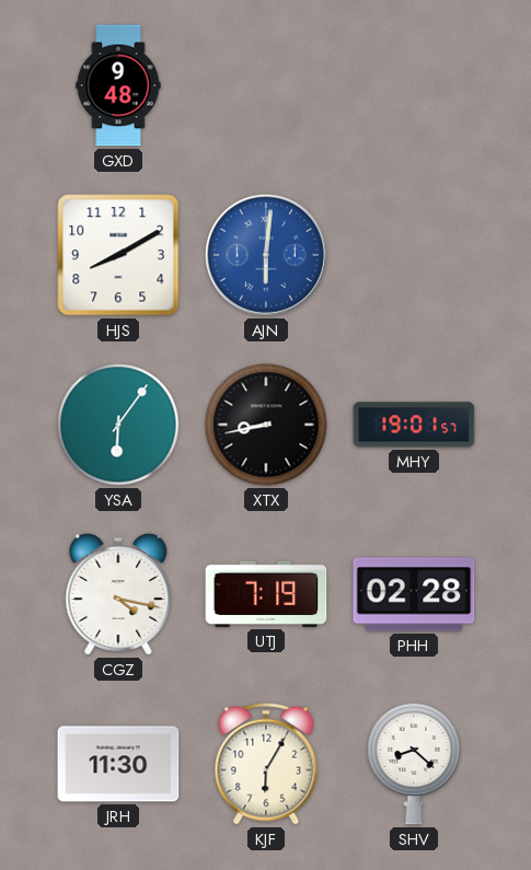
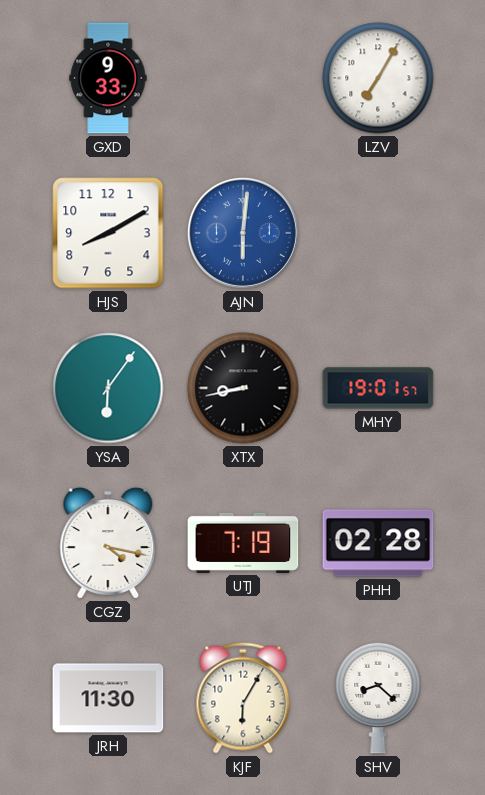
GXD: 9:48 -> 9:33 (108, 78)
LZV: none -> 7:05 (378, 78)
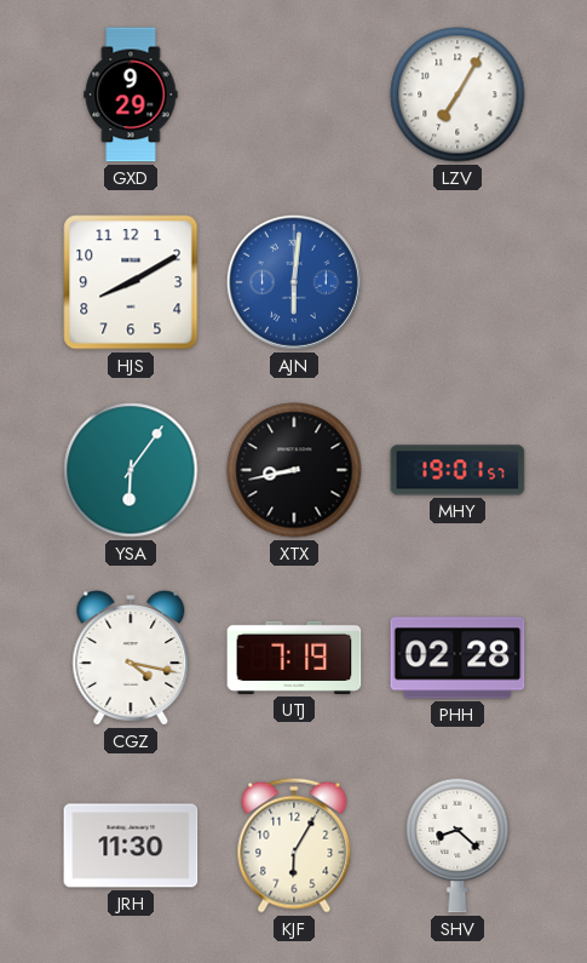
GXD: 9:33 -> 9:29 (131, 94)
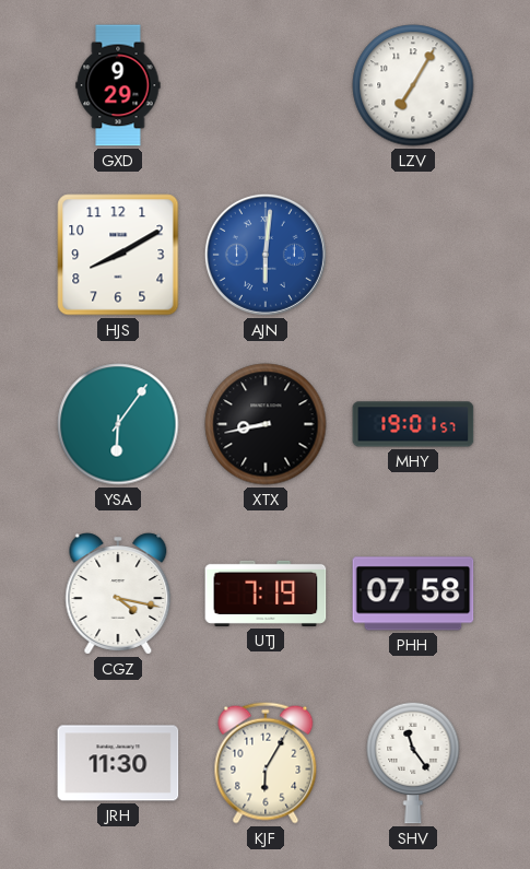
PHH: 02:28 -> 07:58 (413, 594)
SHV: 8:22 -> 11:24 (413, 763)
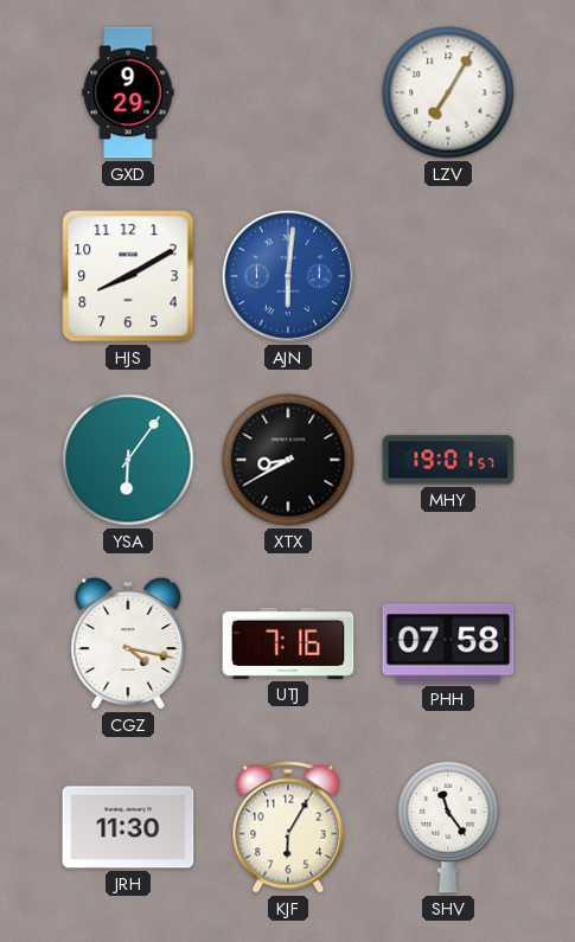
XTX: 8:43 -> 8:40 (288, 460)
UTJ: 7:19 -> 7:16 (288, 643)
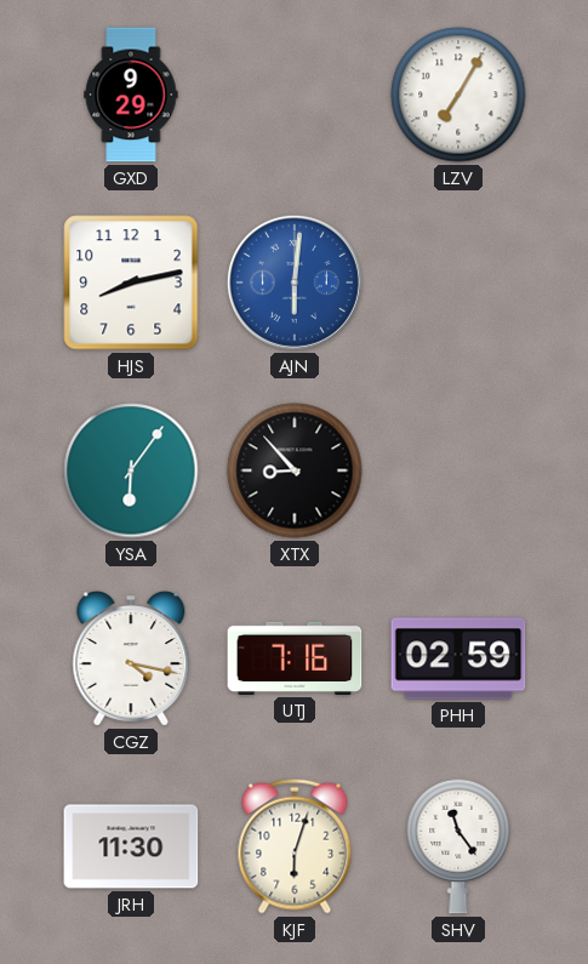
HJS: 8:10 -> 8:13 (131, 283)
XTX: 8:40 -> 8:53 (295, 470)
MHY: 19:01 -> none (448, 460)
PHH: 07:58 -> 02:59 (458, 658)
KJF: 6:05 -> 6:03 (295, 846)
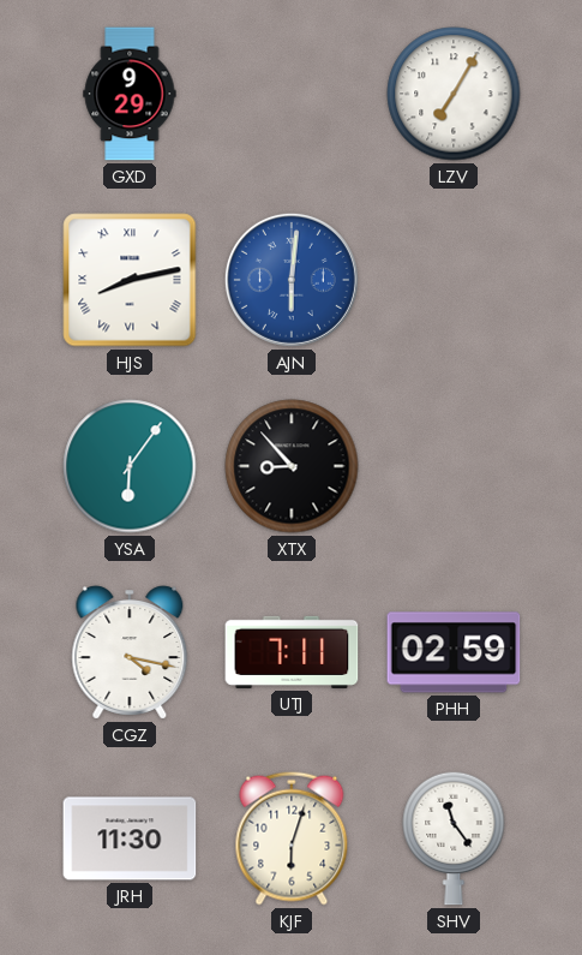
HJS numerals: Arabic -> Roman (130, 280)
UTJ: 7:16 -> 7:11 (292, 652)
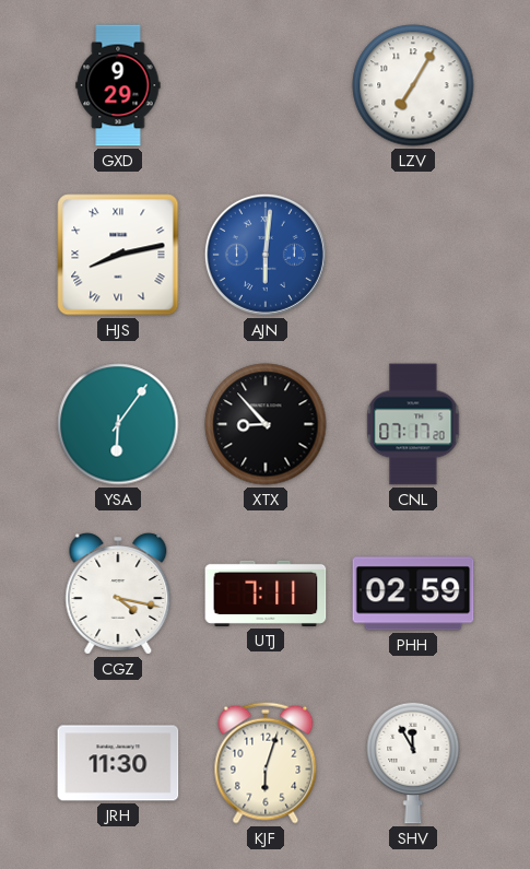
CNL: none -> 07:17 (413, 424)
SHV: 11:24 -> 11:55 (413, 763)
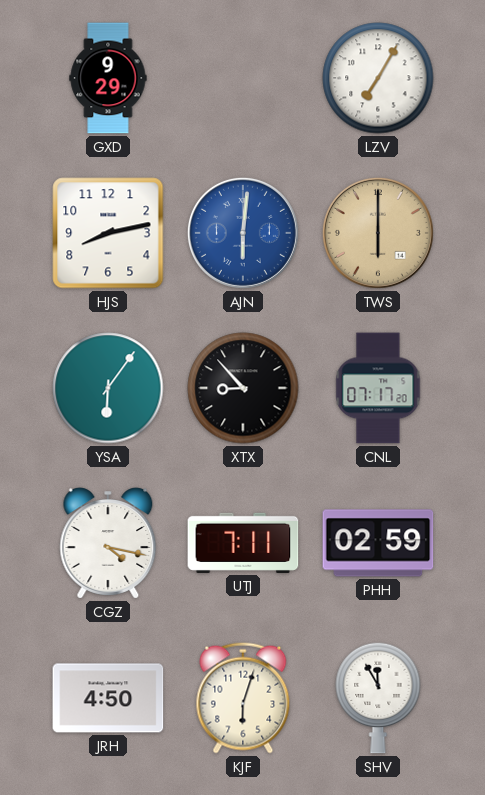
HJS numerals: Roman -> Arabic (108, 233)
TWS: none -> 6:00 (378, 233)
JRH: 11:30 -> 4:50 (108, 698)
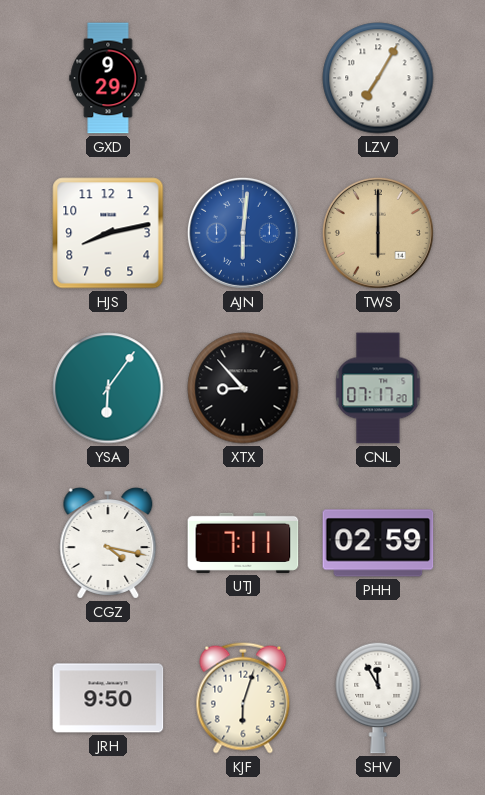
JRH: 4:50 -> 9:50 (108, 698)
